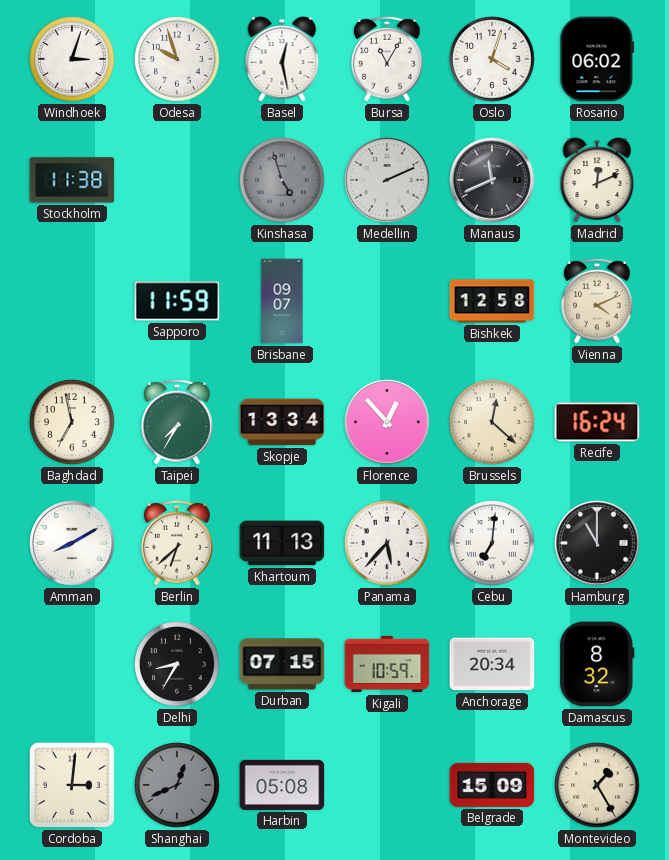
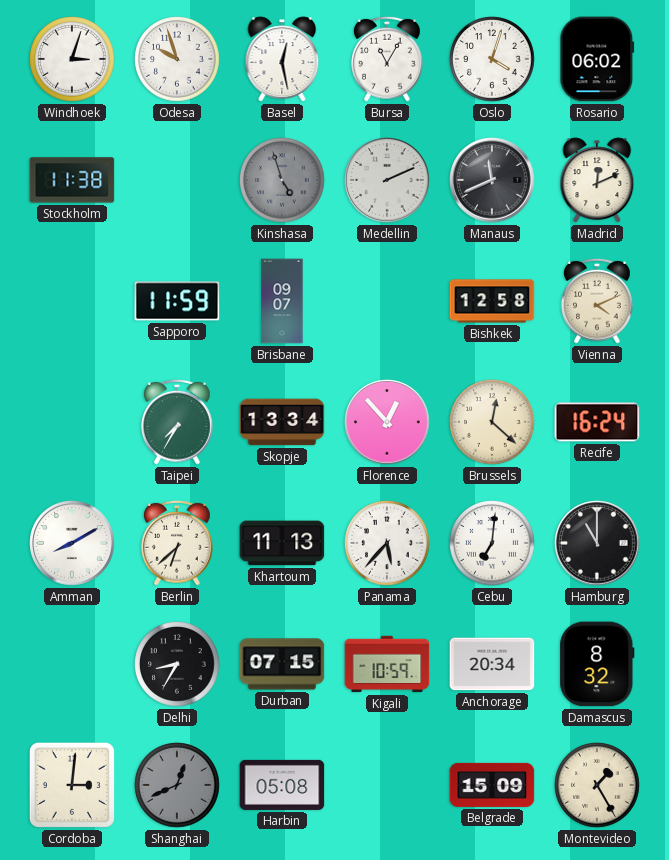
Baghdad: 6:58 -> none (72, 422)
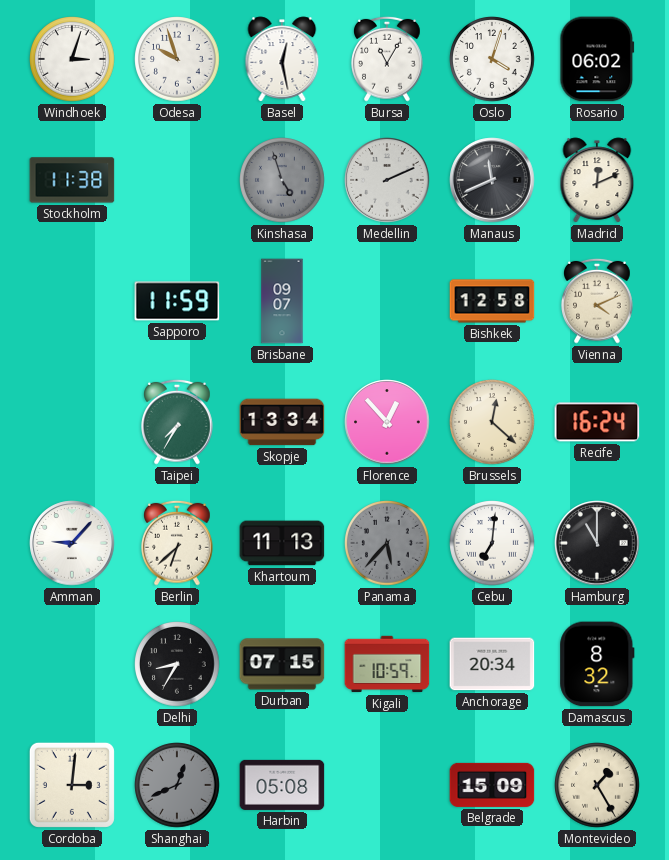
Amman: 8:10 -> 9:07 (72, 543)
Panama dial: white -> grey (387, 543)
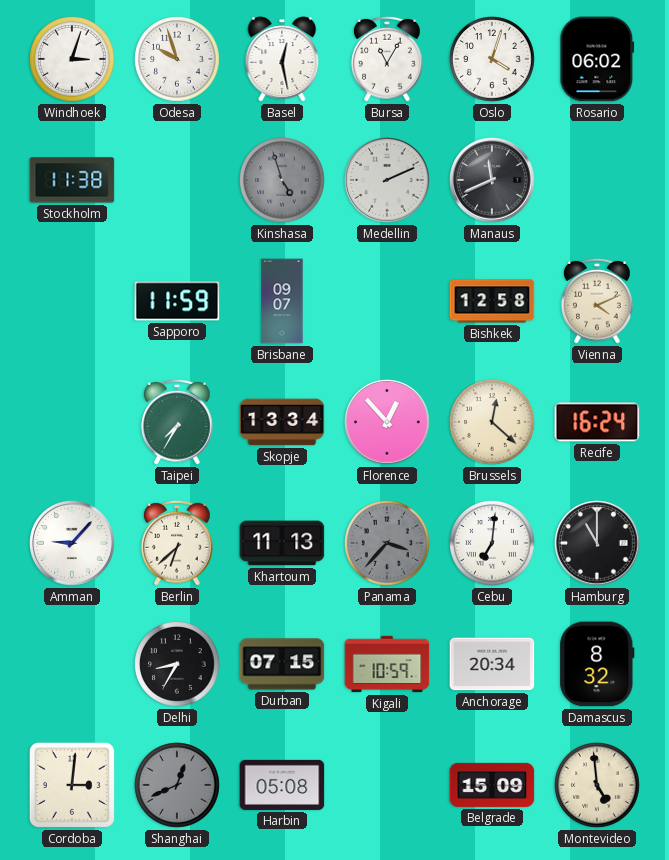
Madrid: 12:11 -> none (597, 180)
Panama: 5:37 -> 3:37 (387, 543)
Montevideo: 1:25 -> 4:59 (597, 785)
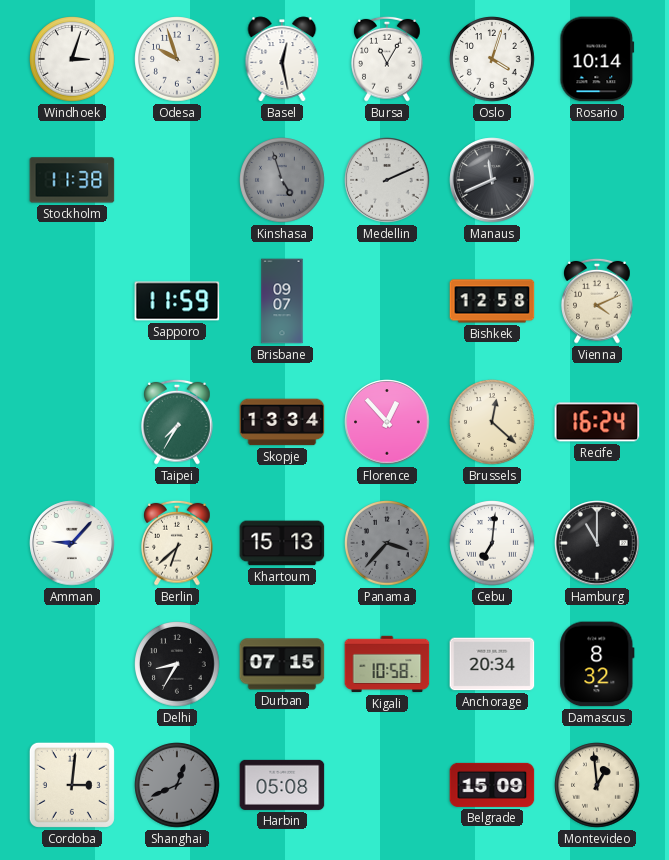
Rosario: 06:02 -> 10:14 (597, 59)
Khartoum: 11:13 -> 15:13 (282, 543)
Kigali: 10:59 -> 10:58 (387, 664)
Montevideo: 4:59 -> 12:59 (597, 785)
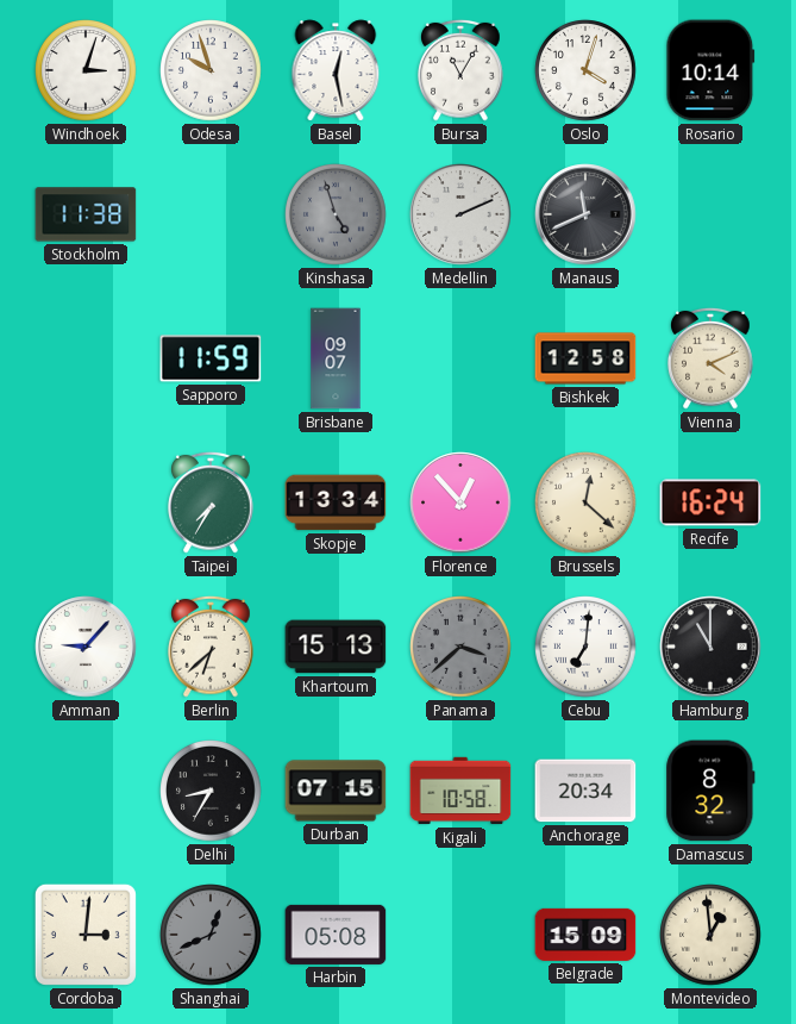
Panama: 3:37 -> 3:38 (460, 647)
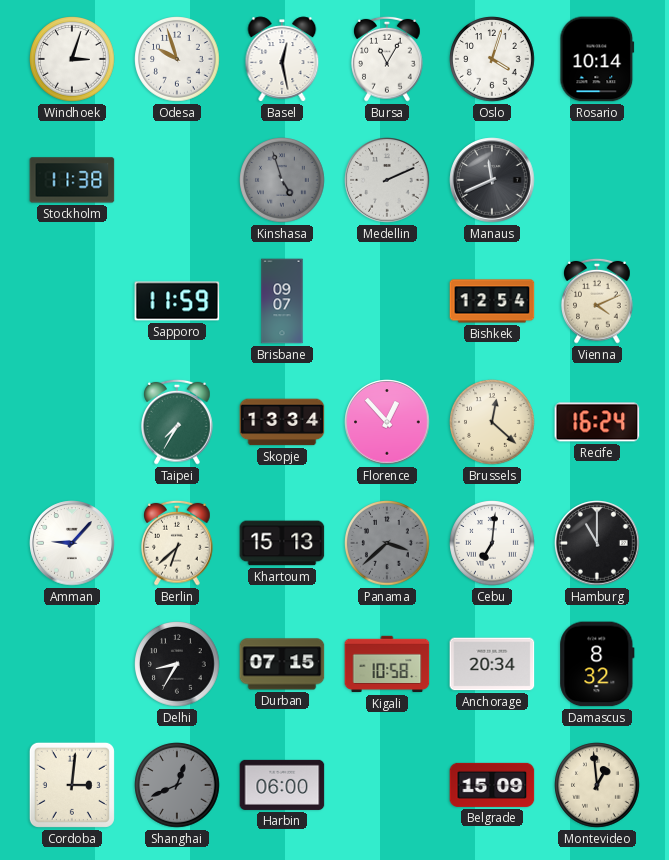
Bishkek: 12:58 -> 12:54 (492, 301)
Harbin: 05:08 -> 06:00 (282, 785)
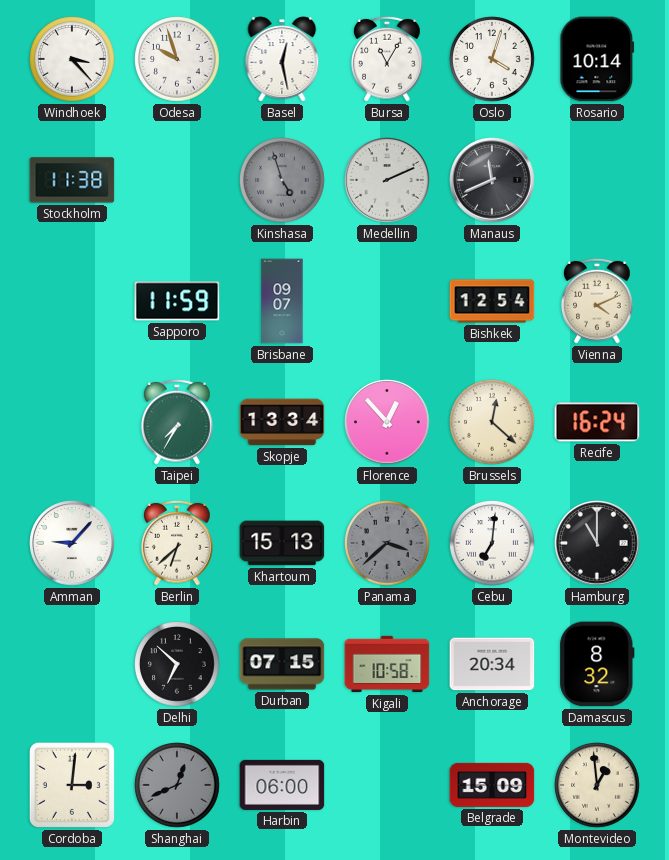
Windhoek: 3:03 -> 3:23 (72, 59)
Delhi: 8:35 -> 6:52 (177, 664)
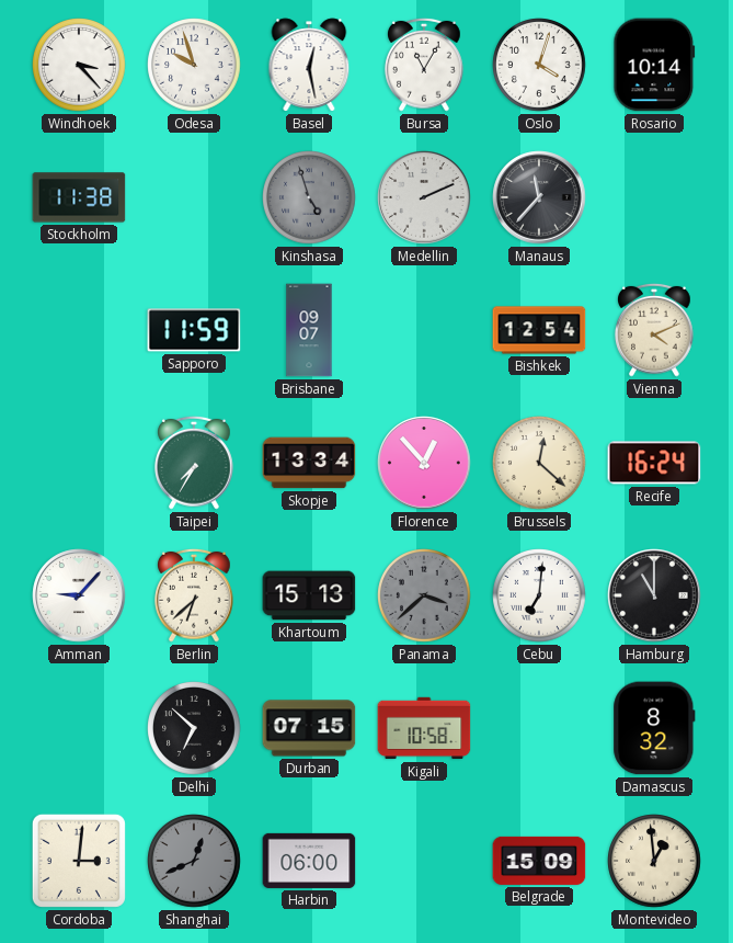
Manaus: 11:41 -> 11:37 (539, 197)
Anchorage: 20:34 -> none (492, 664)
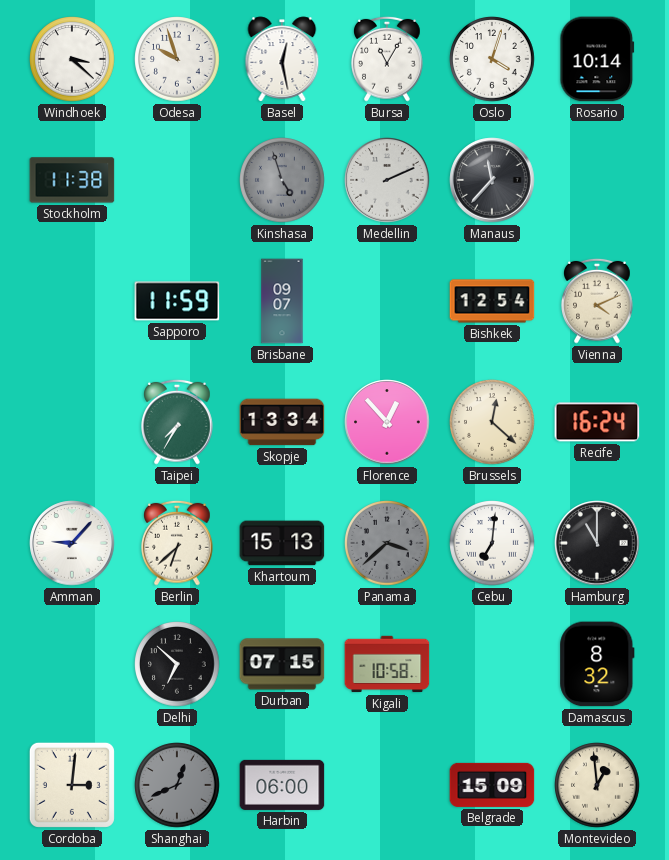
Windhoek: 3:23 -> 3:22 (72, 59)
